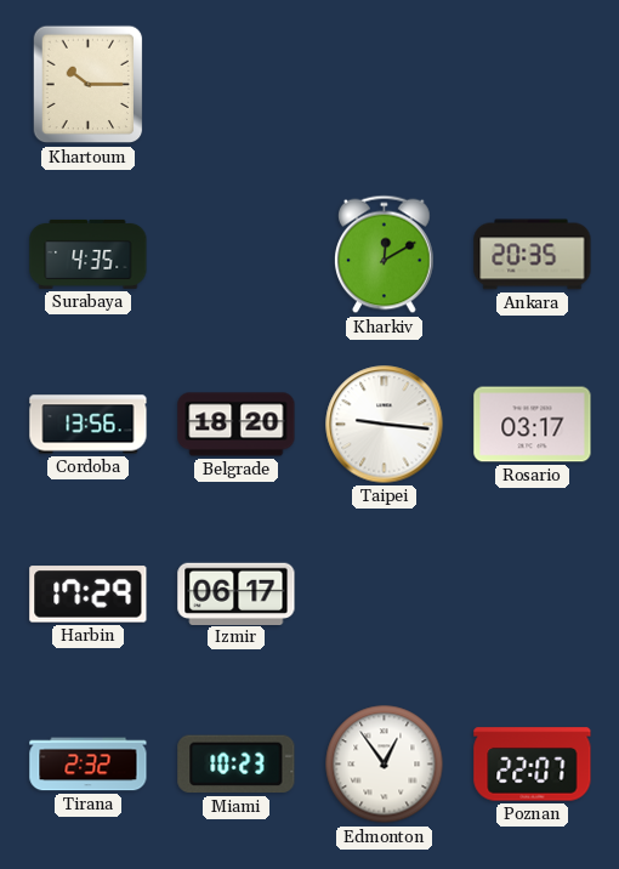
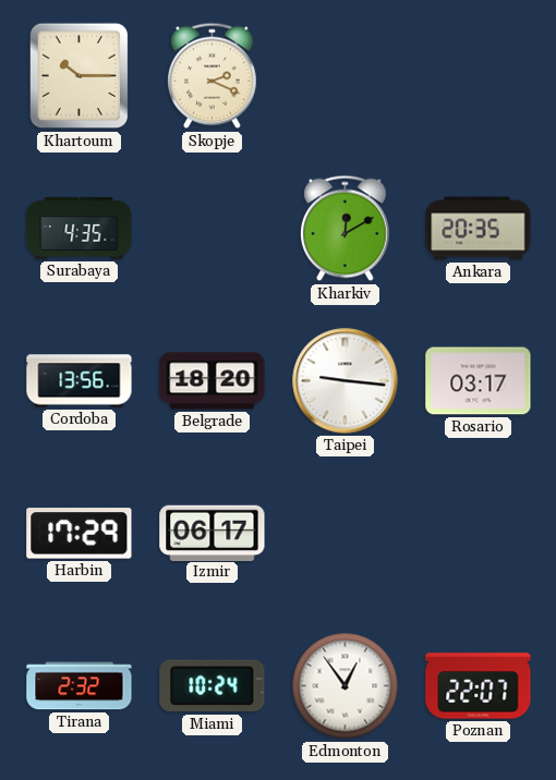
Skopje: none -> 2:19 (213, 76)
Miami: 10:23 -> 10:24 (213, 686)
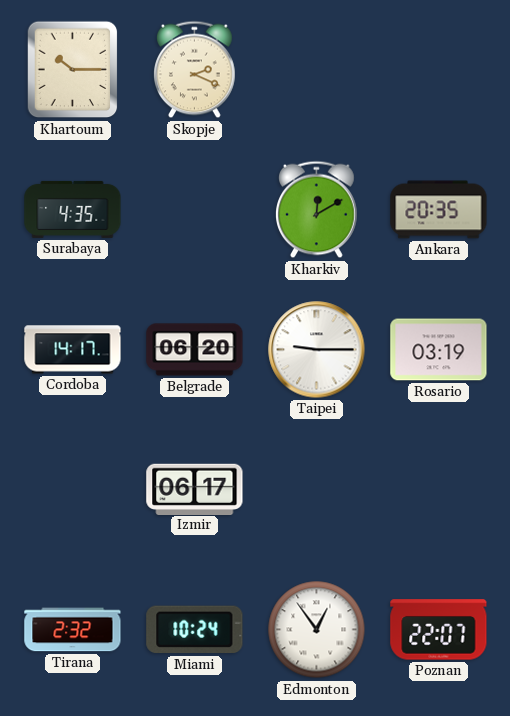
Cordoba: 13:56 -> 14:17 (73, 350)
Belgrade: 18:20 -> 06:20 (195, 350)
Taipei: 9:16 -> 9:15 (317, 350)
Rosario: 03:17 -> 03:19 (439, 350)
Harbin: 17:29 -> none (80, 534)
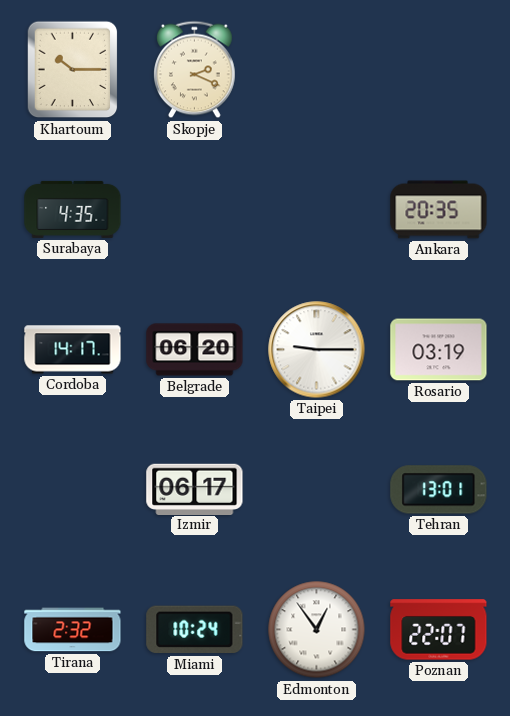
Kharkiv: 12:10 -> none (317, 210)
Tehran: none -> 13:01 (439, 490)
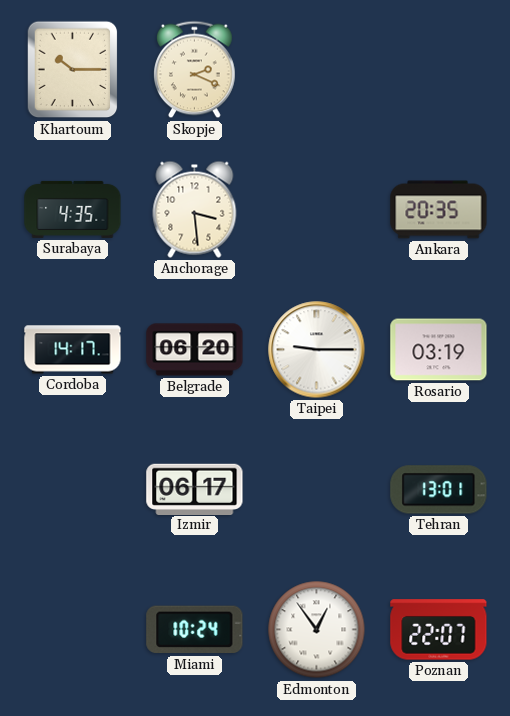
Anchorage: none -> 3:29 (195, 209)
Tirana: 2:32 -> none (73, 630)
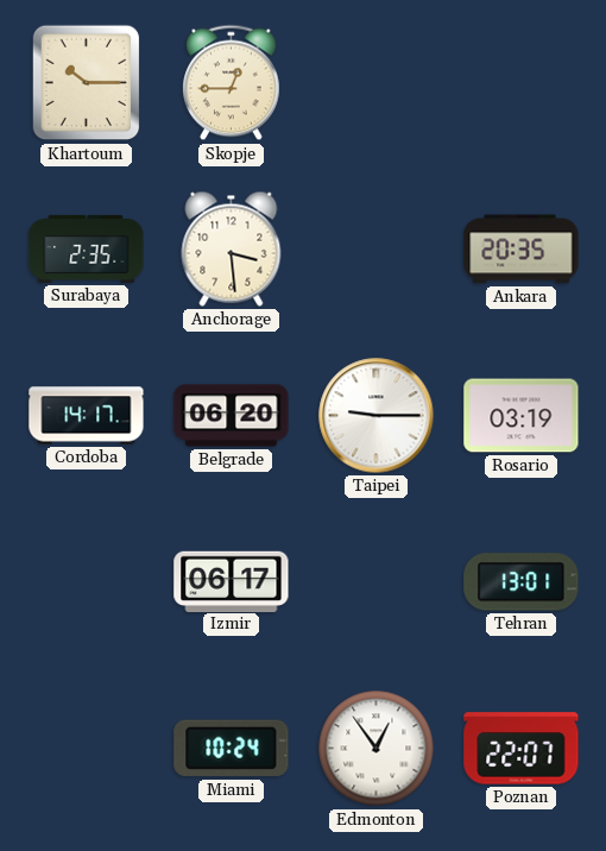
Skopje: 2:19 -> 12:45 (232, 83)
Surabaya: 4:35 -> 2:35 (87, 248)
